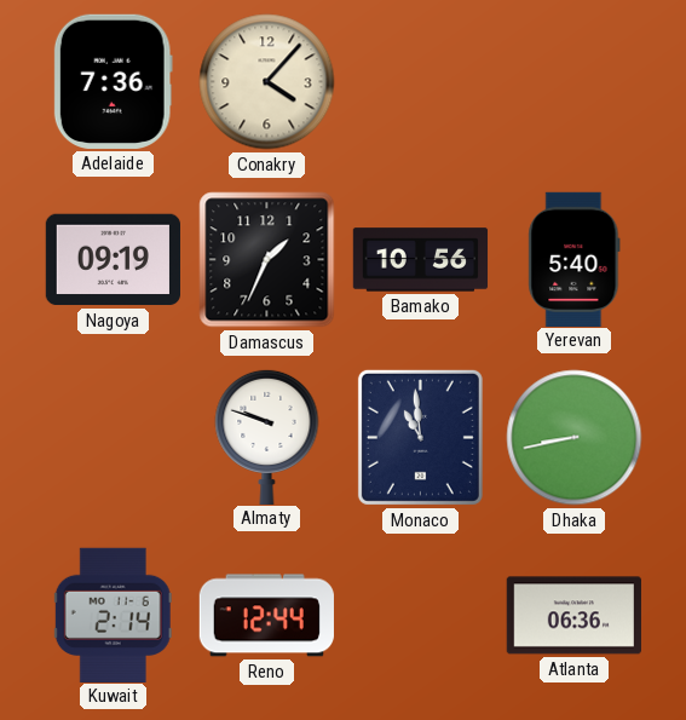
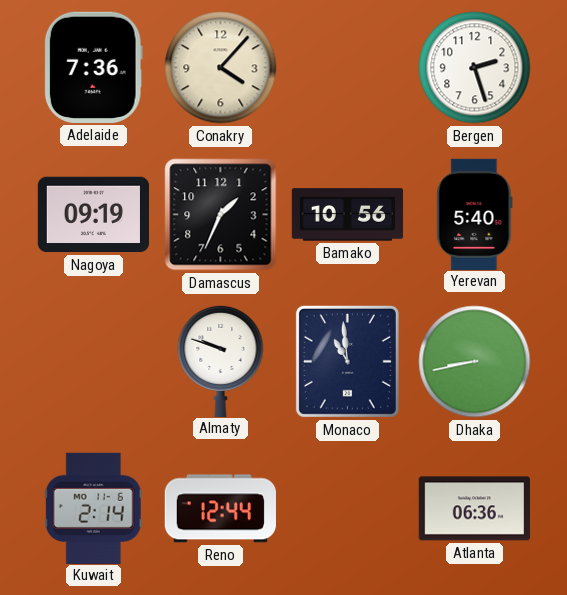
Bergen: none -> 2:27 (475, 68)
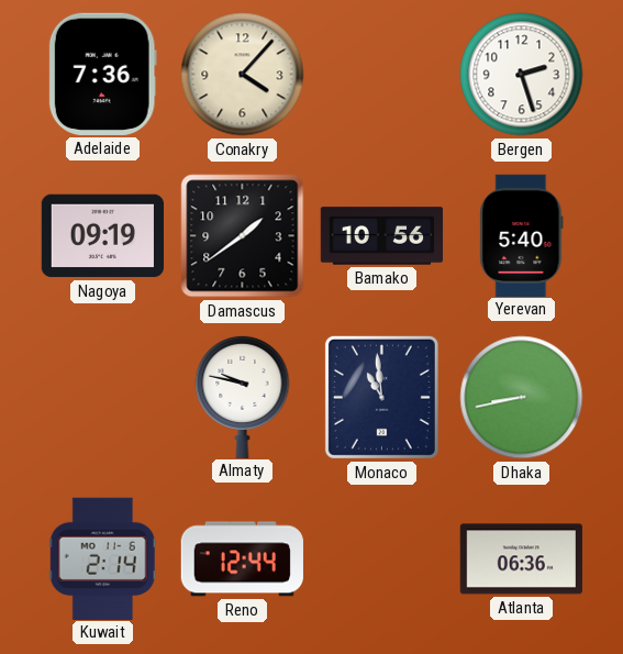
Damascus: 1:34 -> 1:39 (243, 236)
Almaty: 9:48 -> 9:47 (243, 396)
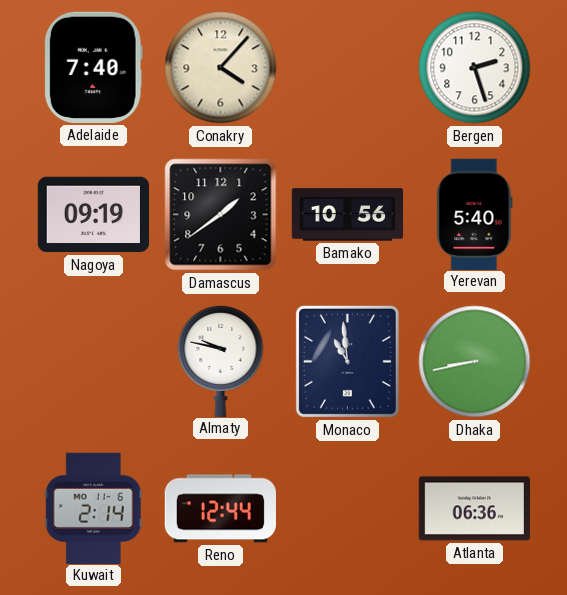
Adelaide: 7:36 -> 7:40 (93, 67)
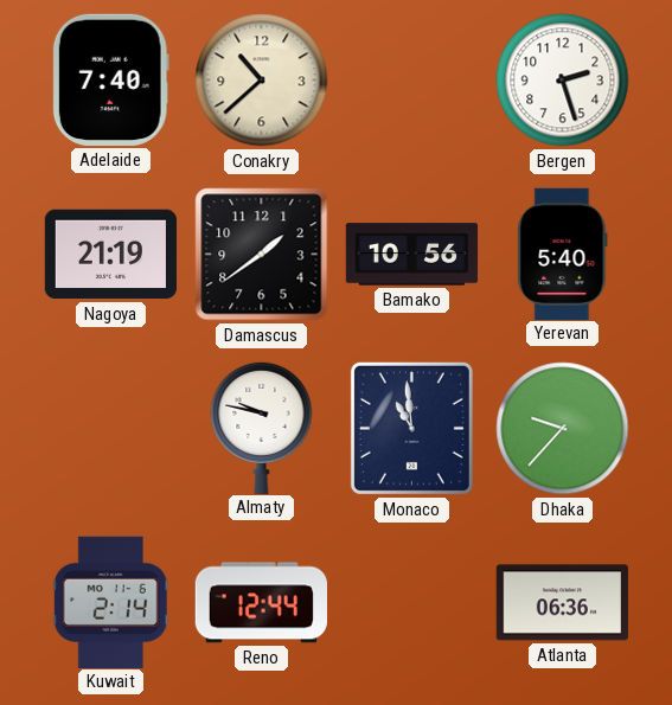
Conakry: 4:07 -> 10:38 (262, 81)
Nagoya: 09:19 -> 21:19 (110, 255)
Dhaka: 8:43 -> 9:37 (563, 429)
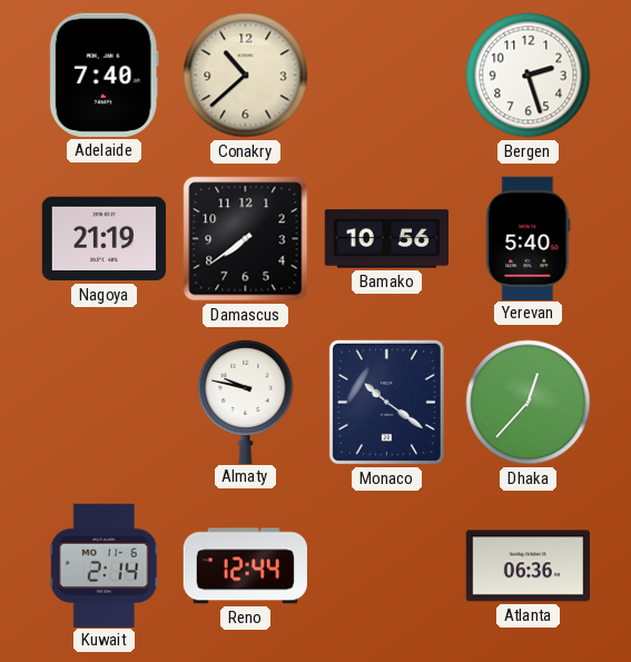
Damascus: 1:39 -> 7:39 (246, 239)
Monaco: 10:59 -> 10:21 (386, 402)
Dhaka: 9:37 -> 12:37 (529, 403)
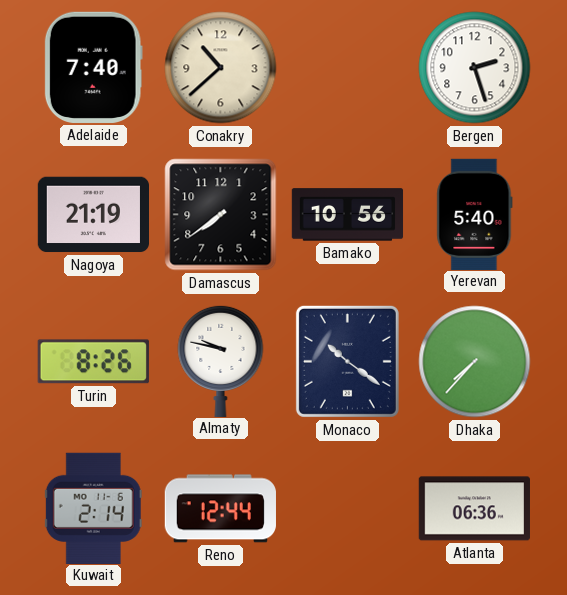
Turin: none -> 8:26 (93, 362)
Dhaka: 12:37 -> 7:37 (475, 362)
